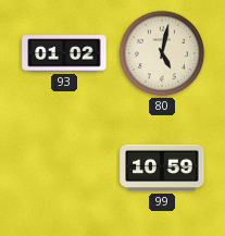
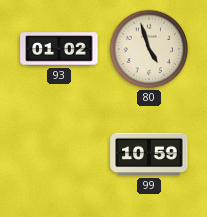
80: 5:02 -> 4:57 (149, 49)
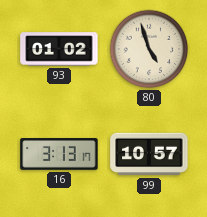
16: none -> 3:13 (59, 154)
99: 10:59 -> 10:57 (149, 154)
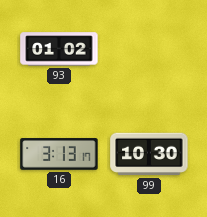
80: 4:57 -> none (149, 49)
99: 10:57 -> 10:30 (149, 154)
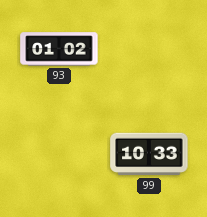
16: 3:13 -> none (59, 154)
99: 10:30 -> 10:33 (149, 154)
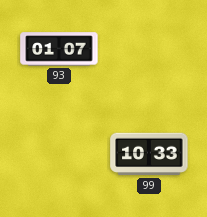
93: 01:02 -> 01:07 (59, 49)
